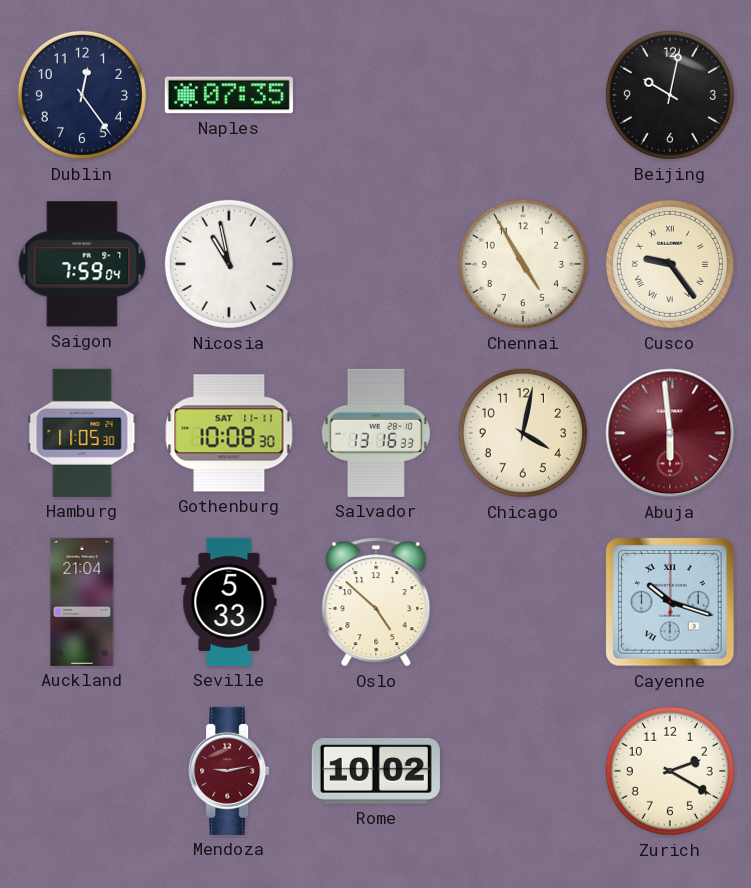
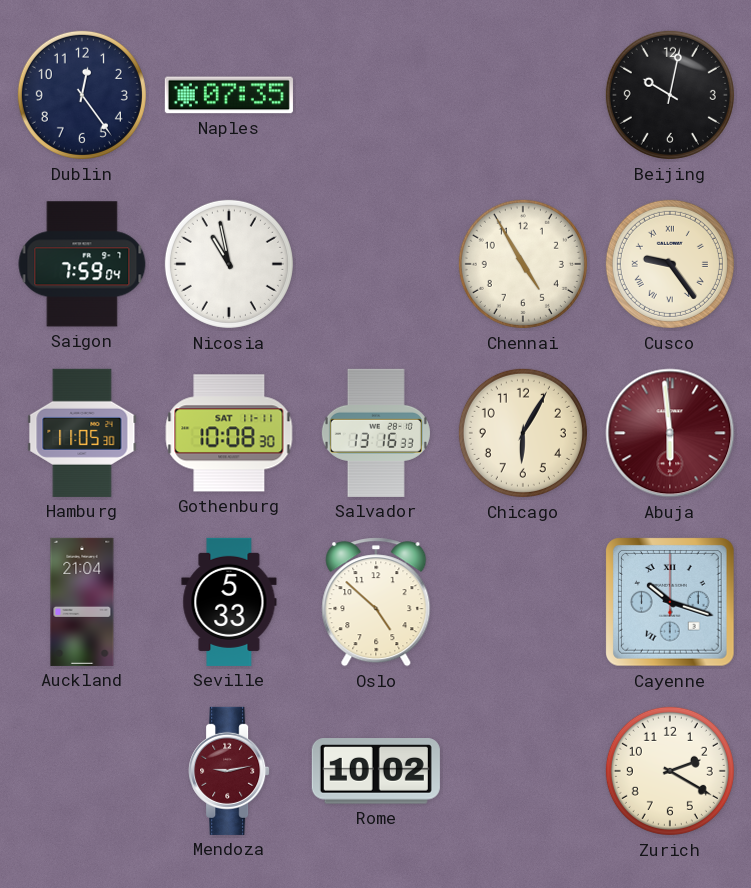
Chicago: 4:02 -> 6:05 (523, 433)
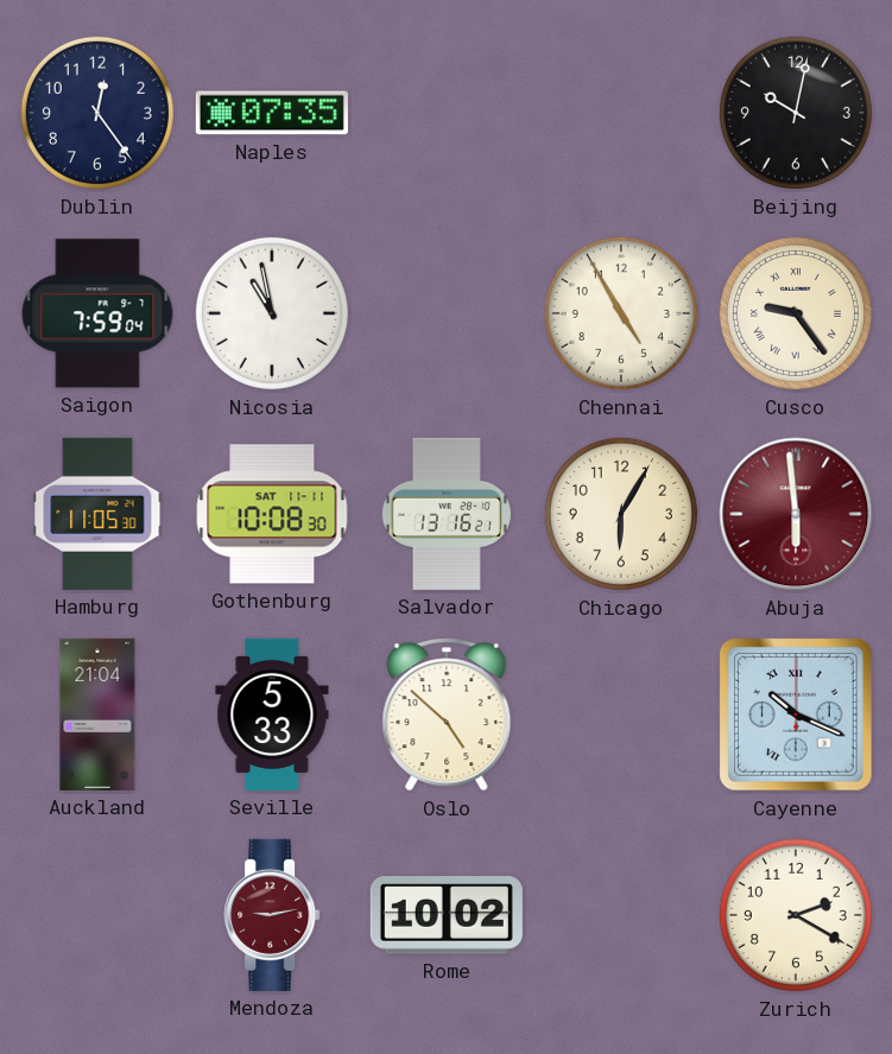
Salvador: 13:16:33 -> 13:16:21 (447, 514)
Cayenne: 10:18 -> 10:19 (797, 716)
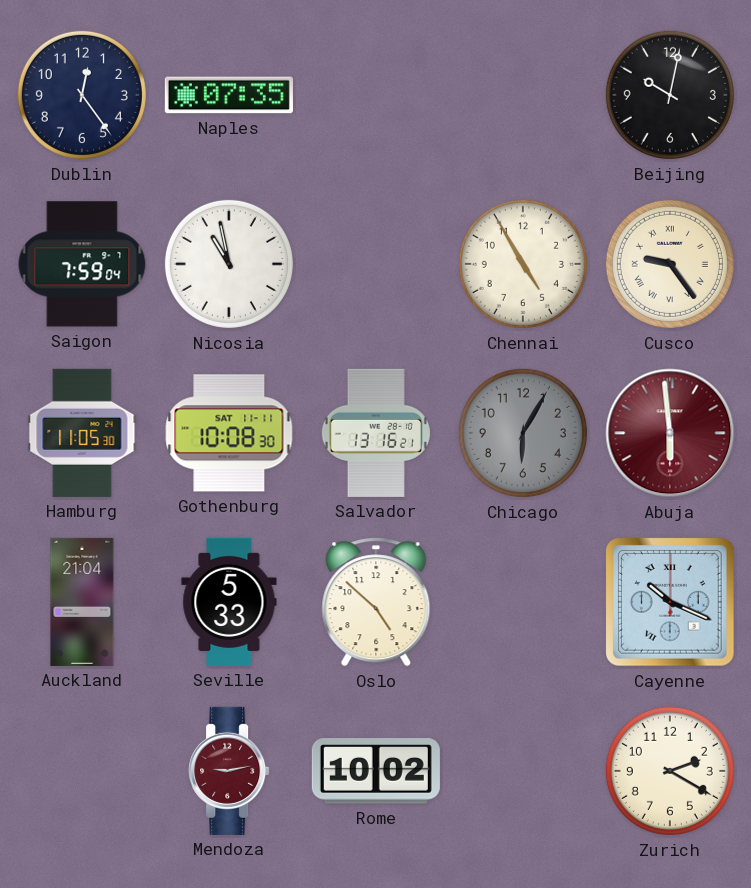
Chicago dial: cream -> grey (523, 433)
